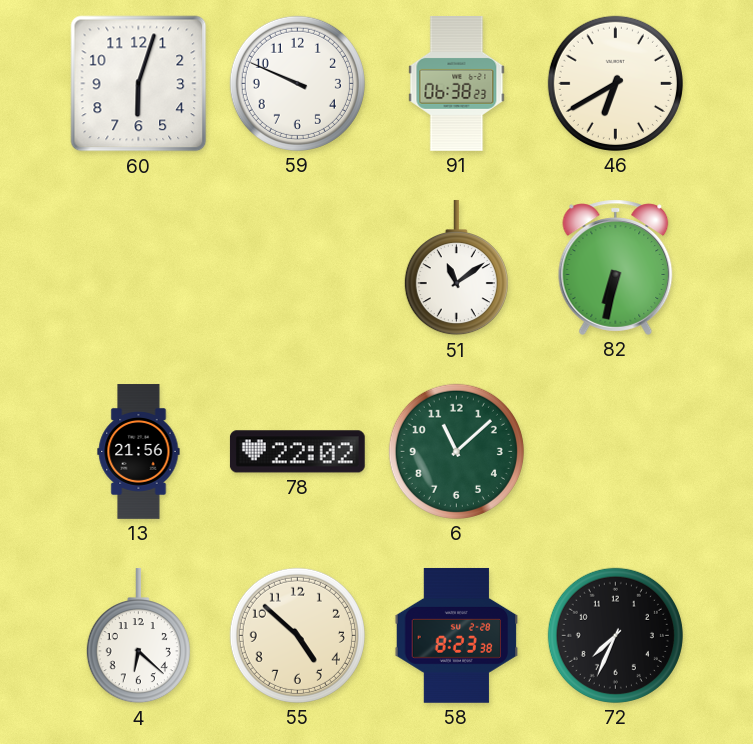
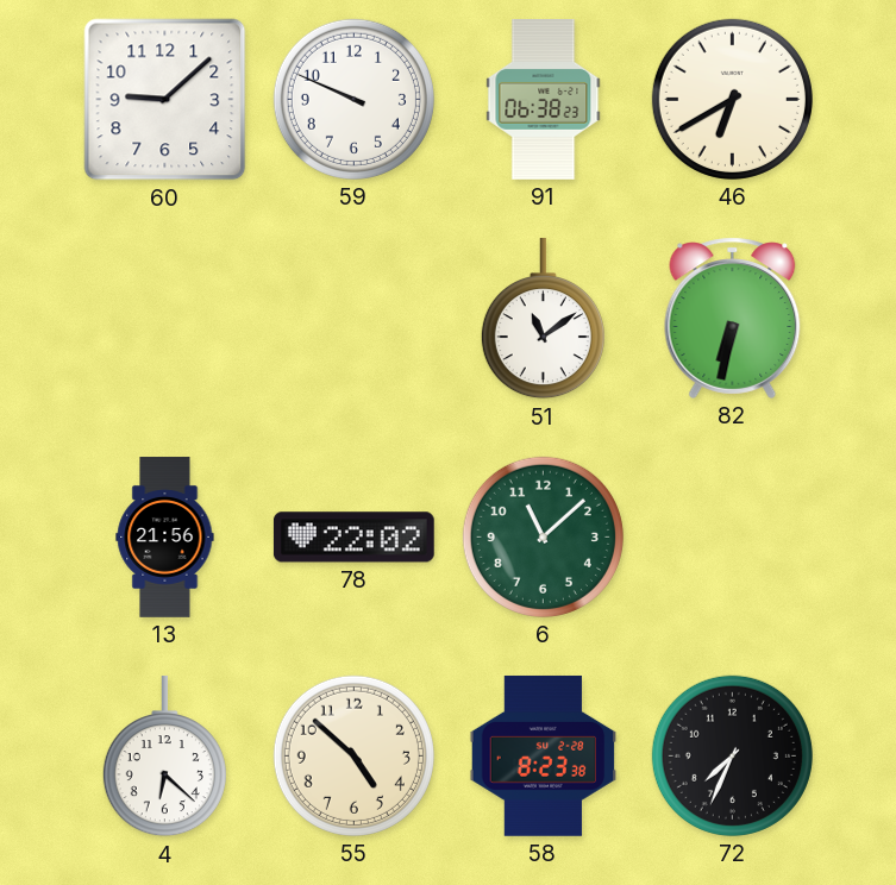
60: 6:03 -> 9:08 (165, 100)
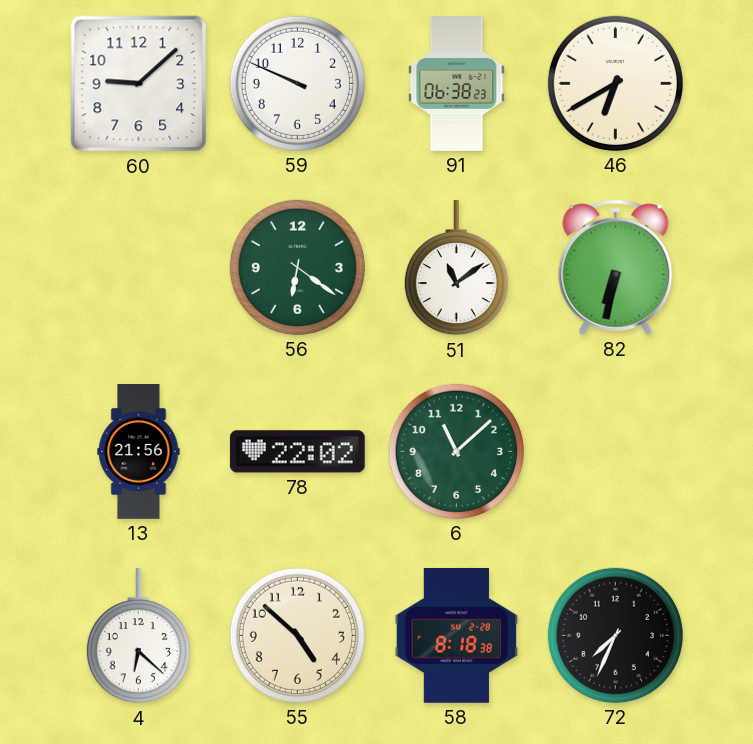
56: none -> 6:21 (297, 267)
58: 8:23 -> 8:18 (457, 635)
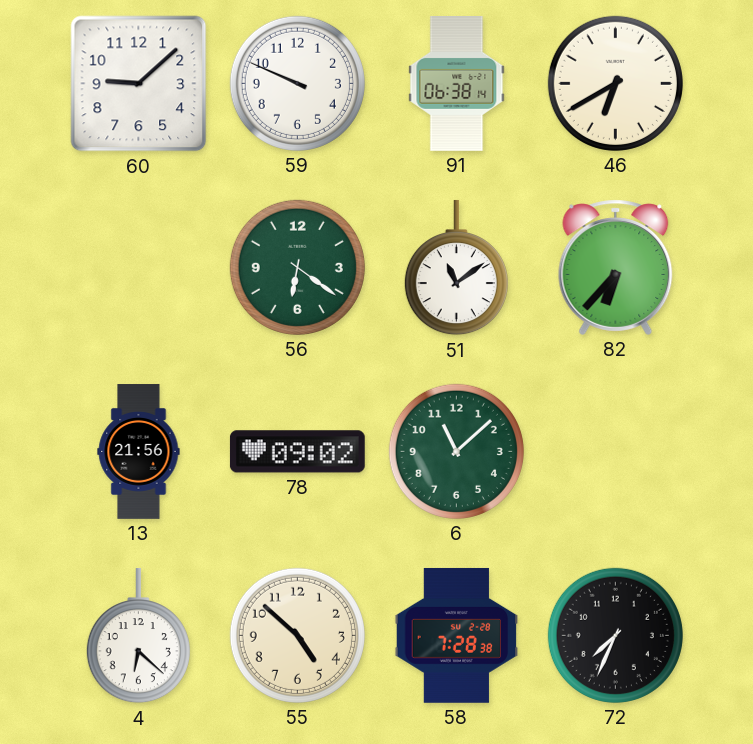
91: 06:38:23 -> 06:38:14 (457, 84)
82: 6:32 -> 6:37 (616, 267)
78: 22:02 -> 09:02 (297, 452)
58: 8:18 -> 7:28 (457, 635)
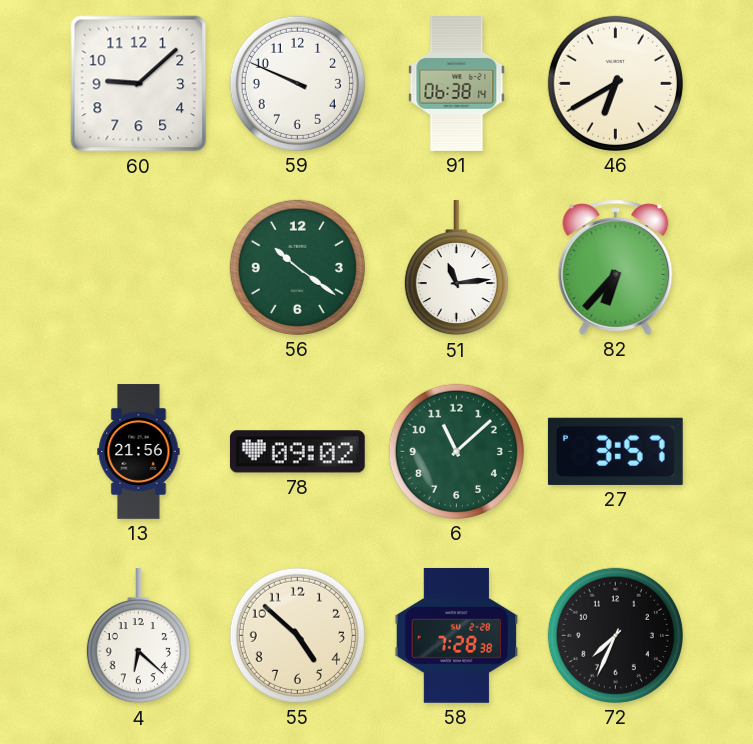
56: 6:21 -> 10:21 (297, 267)
51: 11:09 -> 11:14 (456, 268)
27: none -> 3:57 (615, 451)
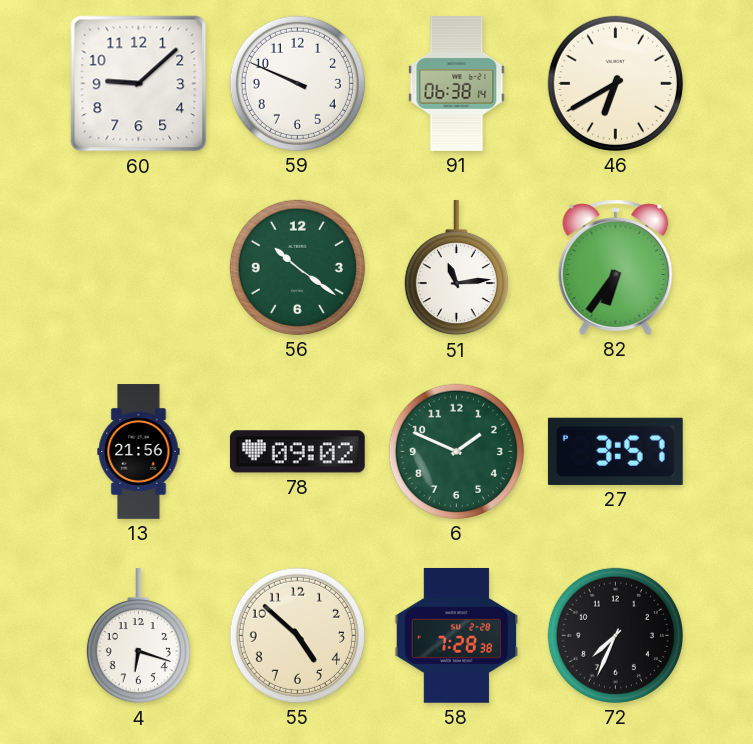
82: 6:37 -> 6:36 (616, 267)
6: 11:08 -> 1:49 (456, 451)
4: 6:22 -> 6:18 (138, 636)
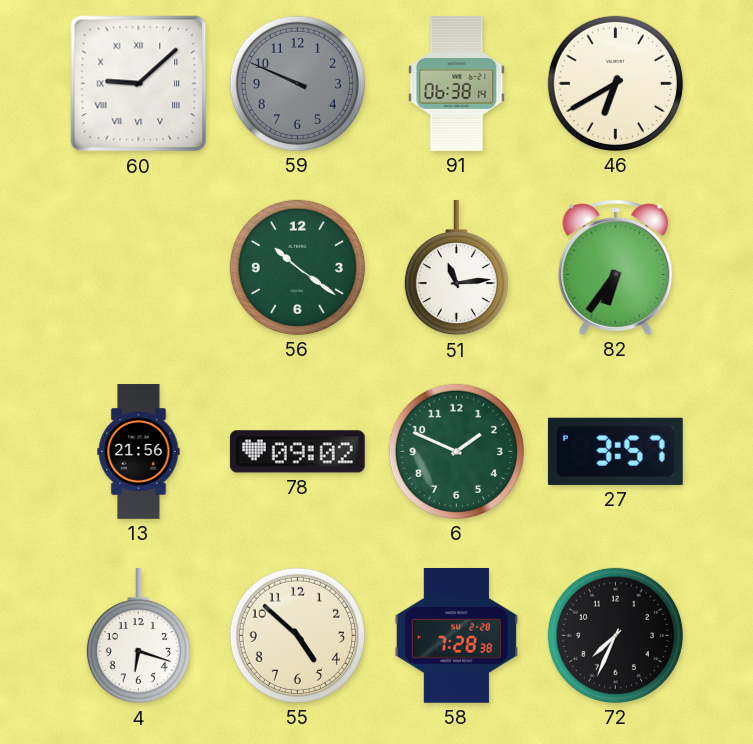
60 numerals: Arabic -> Roman (139, 84)
59 dial: white -> grey (297, 83)
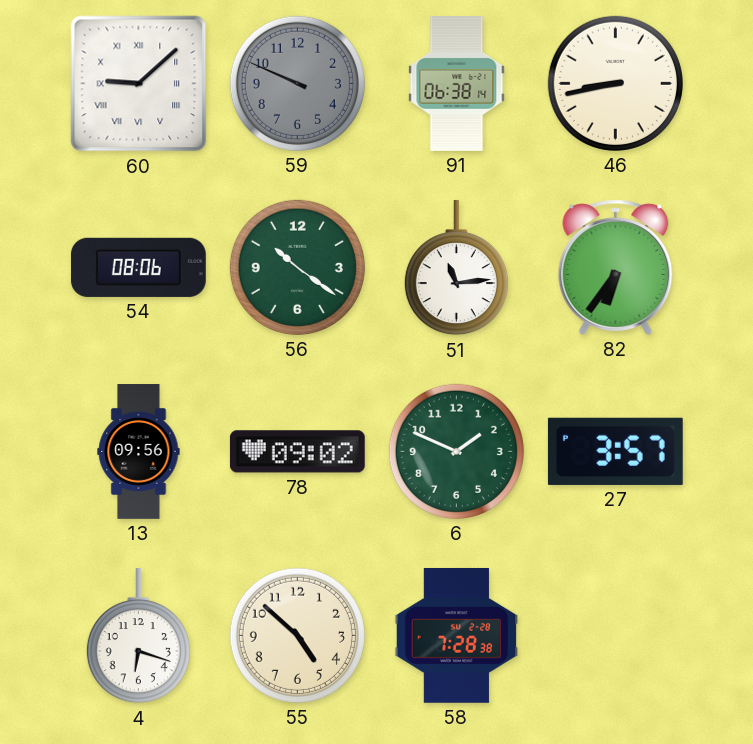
46: 6:40 -> 8:43 (615, 83)
54: none -> 08:06 (138, 267)
13: 21:56 -> 09:56 (139, 452)
72: 7:34 -> none (615, 635)
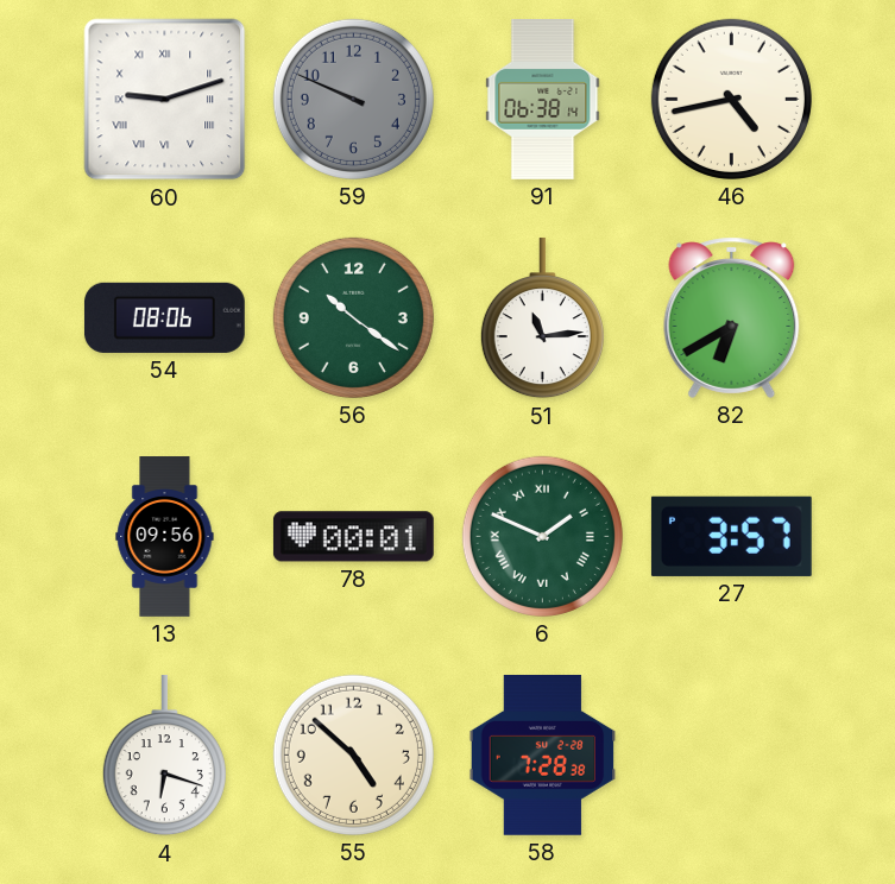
60: 9:08 -> 9:12 (165, 100)
46: 8:43 -> 4:43 (731, 99)
82: 6:36 -> 6:40 (732, 317)
78: 09:02 -> 00:01 (353, 537)
6 numerals: Arabic -> Roman (542, 536)
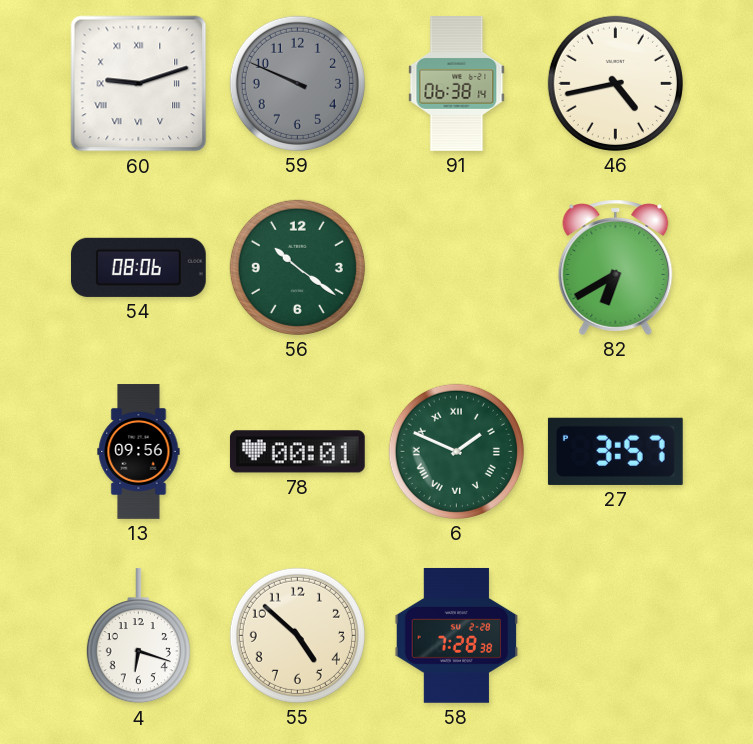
51: 11:14 -> none (542, 318)
